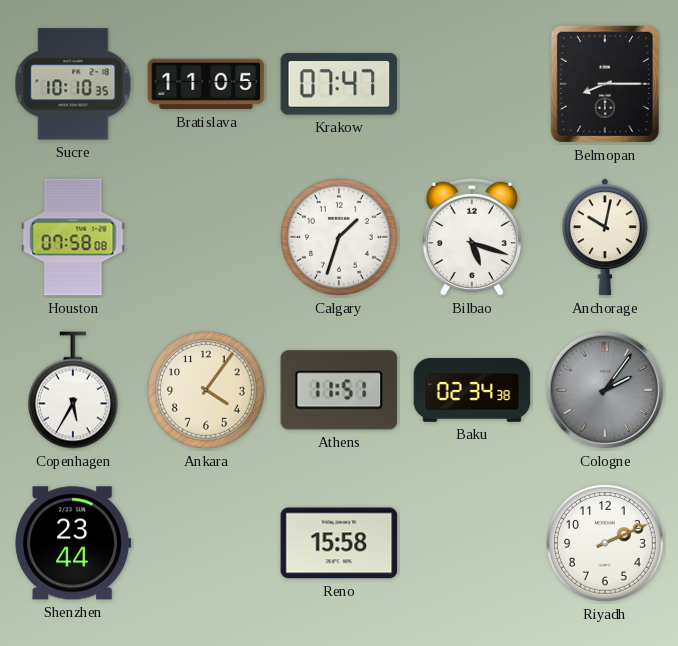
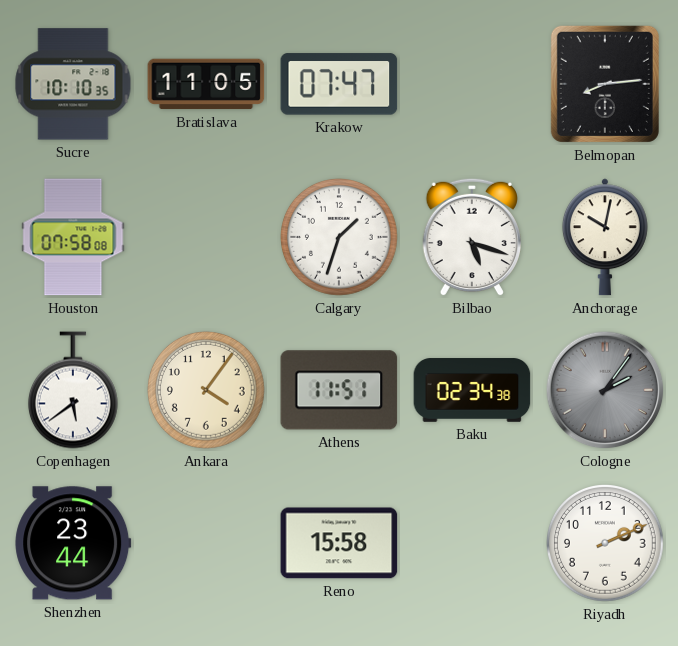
Belmopan: 8:15 -> 8:14 (605, 84)
Copenhagen: 5:35 -> 5:39 (73, 390)
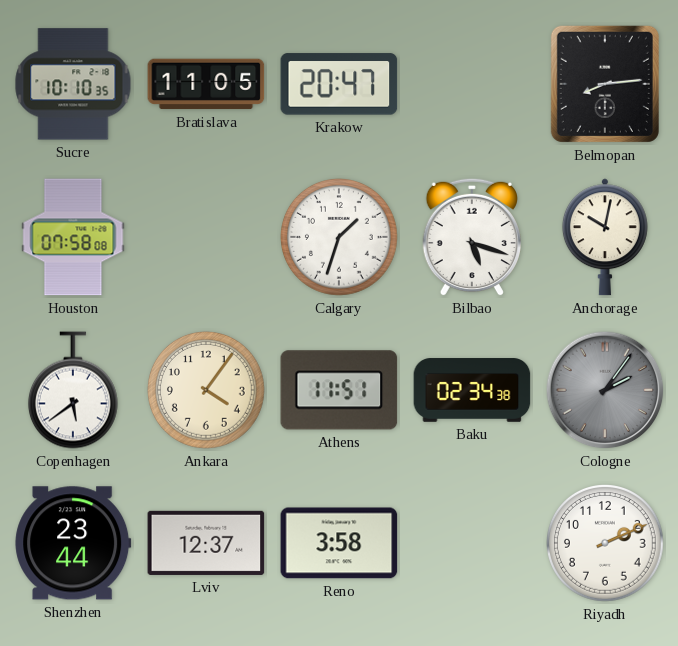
Krakow: 07:47 -> 20:47 (339, 84)
Lviv: none -> 12:37 (206, 543)
Reno: 15:58 -> 3:58 (339, 543)
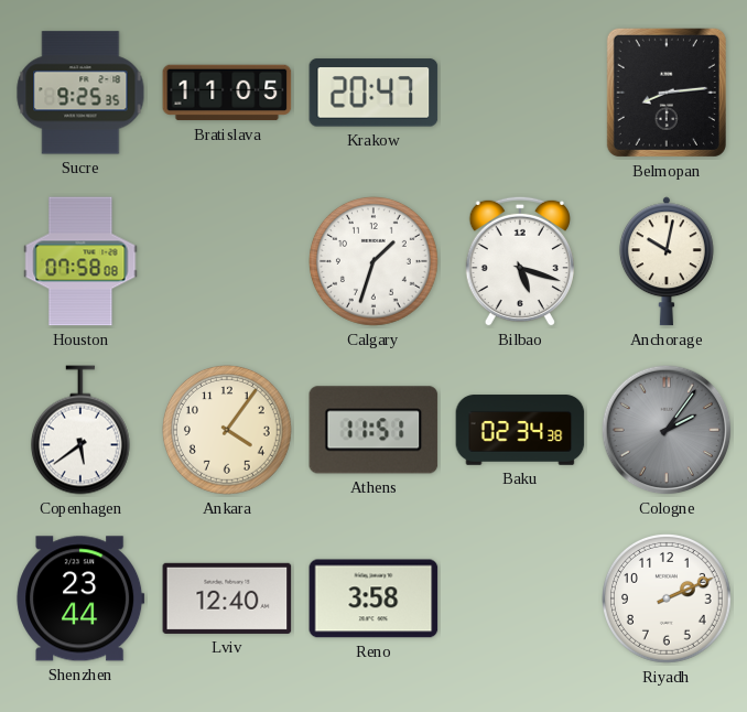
Sucre: 10:10 -> 9:25 (80, 93)
Lviv: 12:37 -> 12:40 (227, 598)
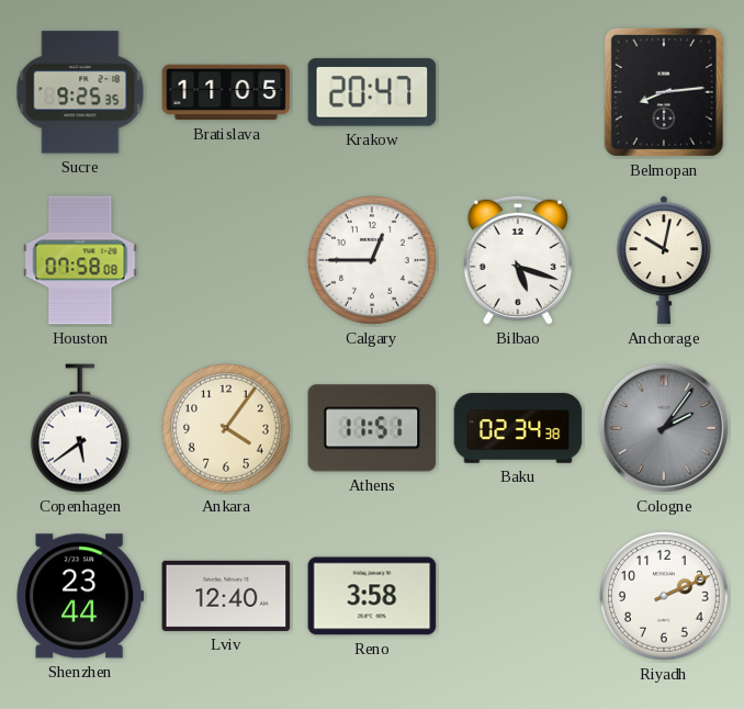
Calgary: 1:33 -> 12:45 (373, 261)
